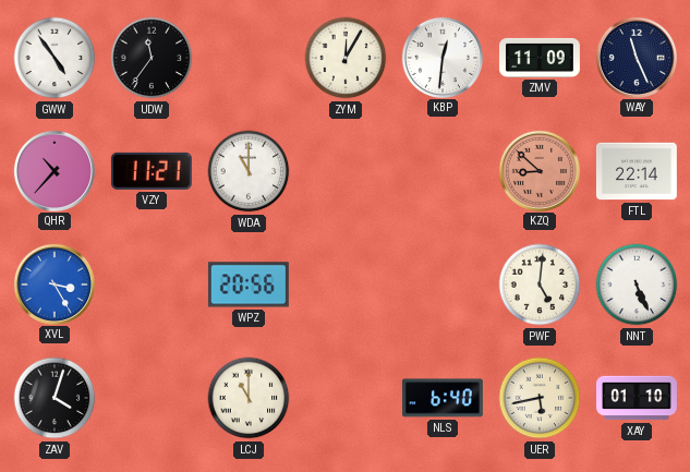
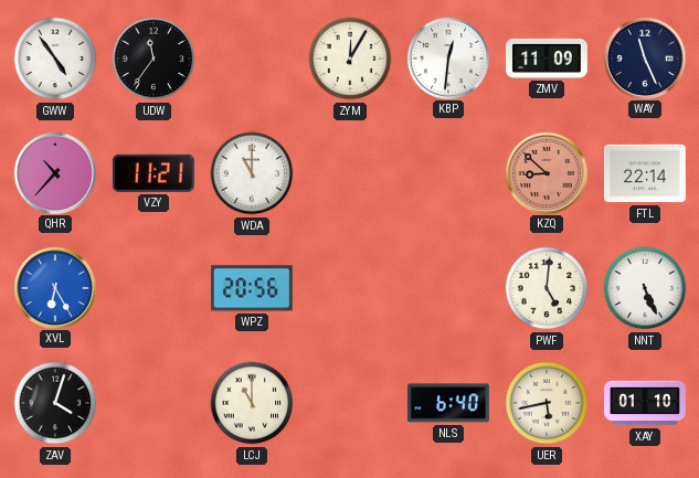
XVL: 3:25 -> 6:25 (54, 287)
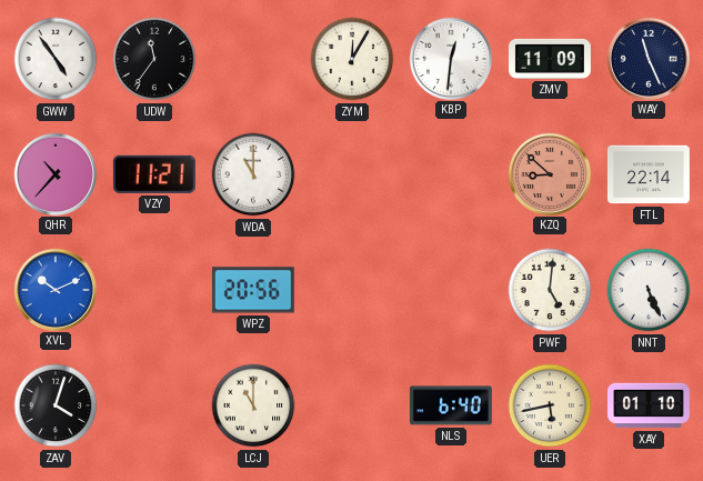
XVL: 6:25 -> 10:11 (54, 289)
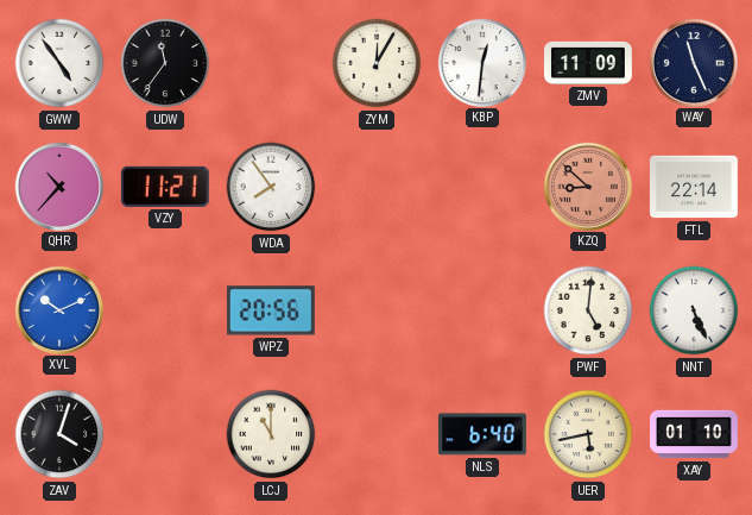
WDA: 11:00 -> 7:54 (271, 187)
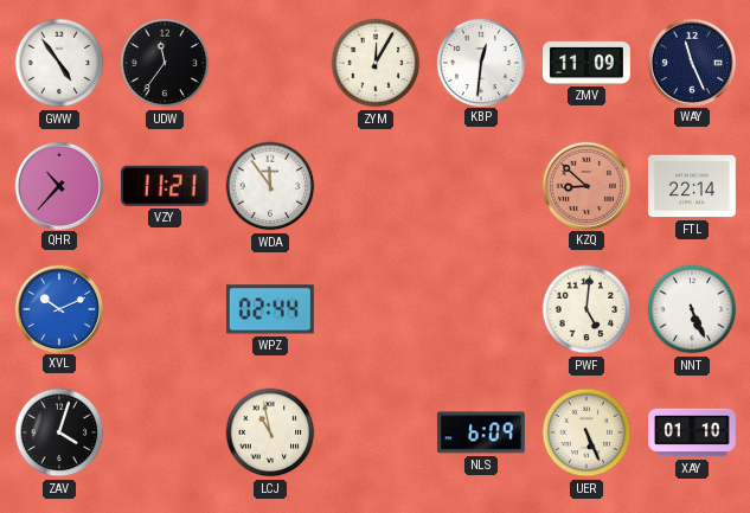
WDA: 7:54 -> 11:54 (270, 186)
WPZ: 20:56 -> 02:44 (270, 309)
LCJ: 11:00 -> 10:58 (270, 432)
NLS: 6:40 -> 6:09 (481, 432)
UER: 5:43 -> 5:26 (586, 432)
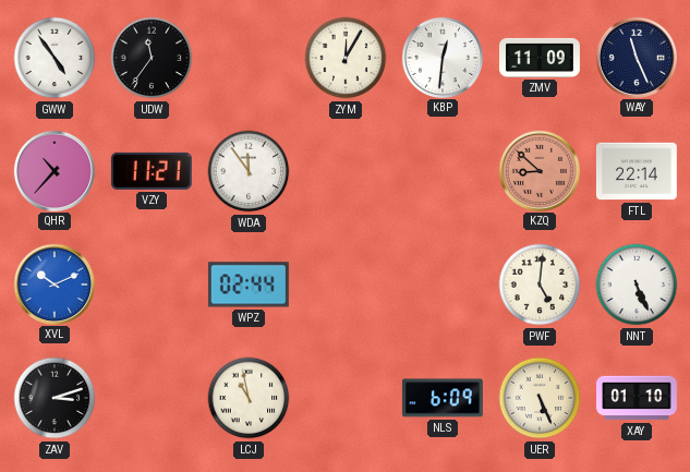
ZAV: 4:03 -> 3:12 (55, 398)
